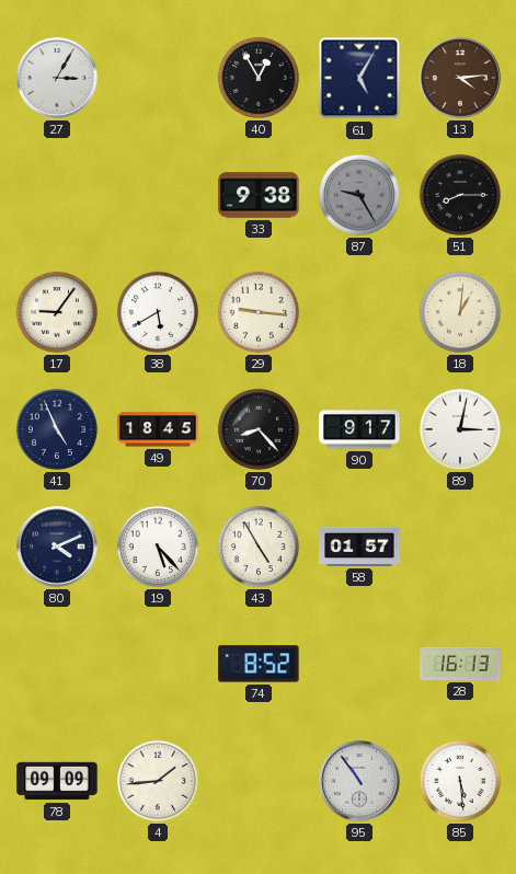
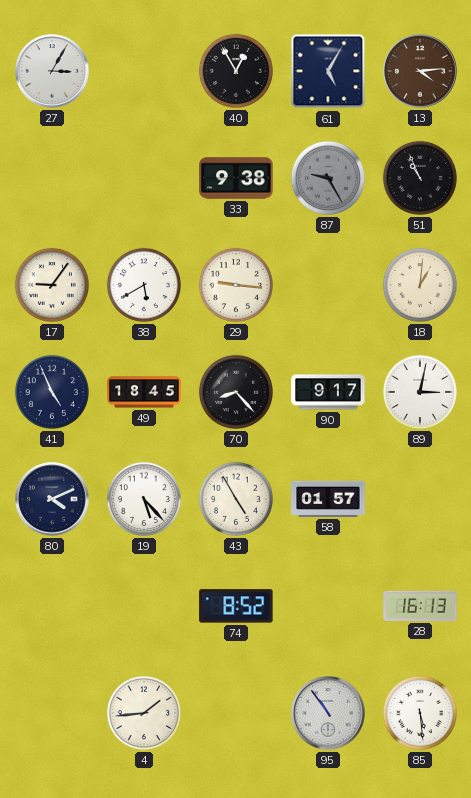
51: 8:15 -> 10:56 (420, 178)
78: 09:09 -> none (57, 781)
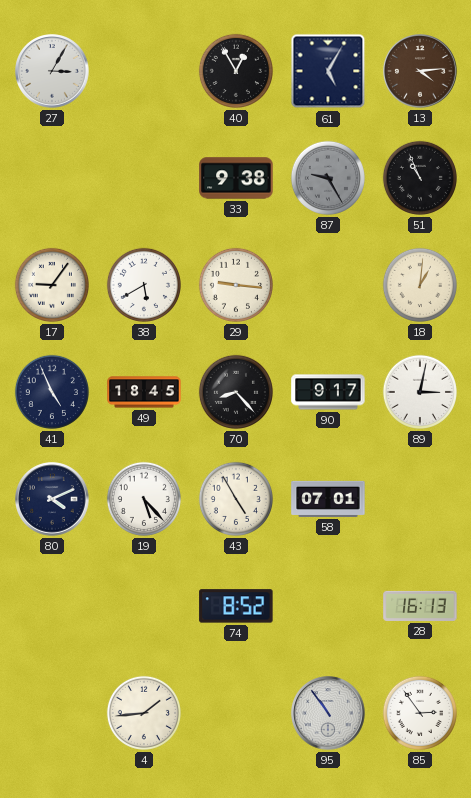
58: 01:57 -> 07:01 (328, 499)
85: 5:29 -> 2:54 (420, 713)
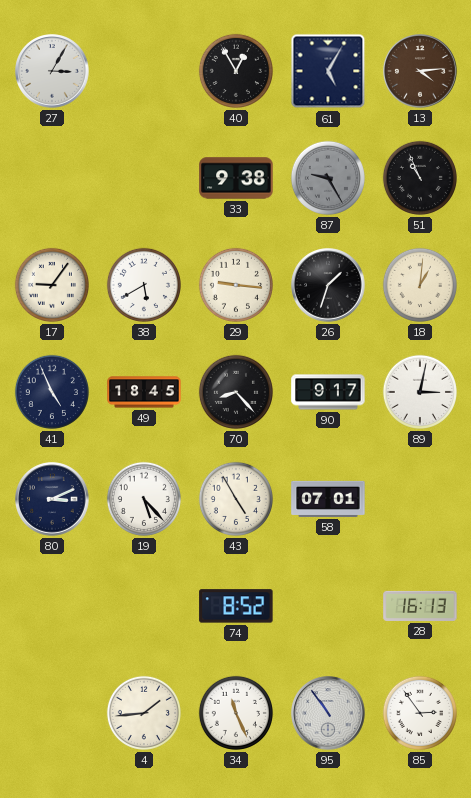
26: none -> 1:33 (328, 285)
80: 4:11 -> 3:11 (52, 499)
34: none -> 11:26 (236, 713)
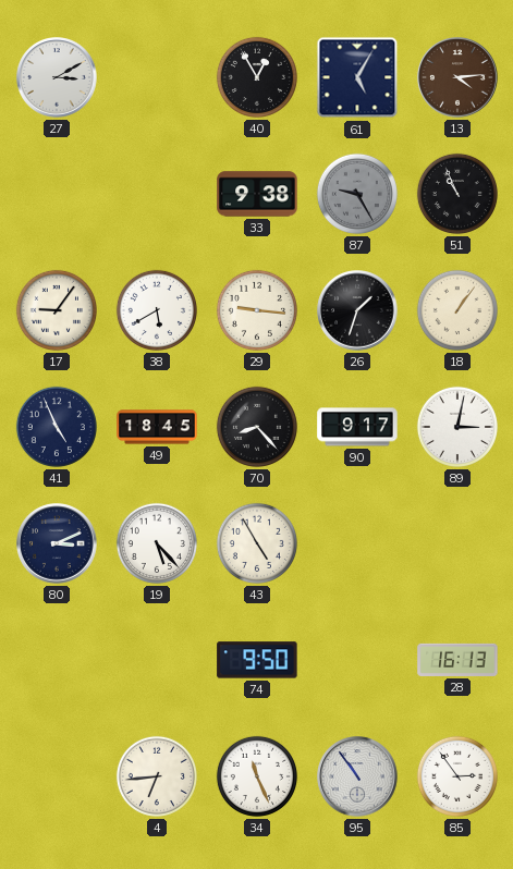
27: 3:05 -> 3:10 (57, 77)
18: 1:01 -> 1:06 (457, 310)
58: 07:01 -> none (328, 499)
74: 8:52 -> 9:50 (257, 660)
4: 1:44 -> 6:44 (157, 776)
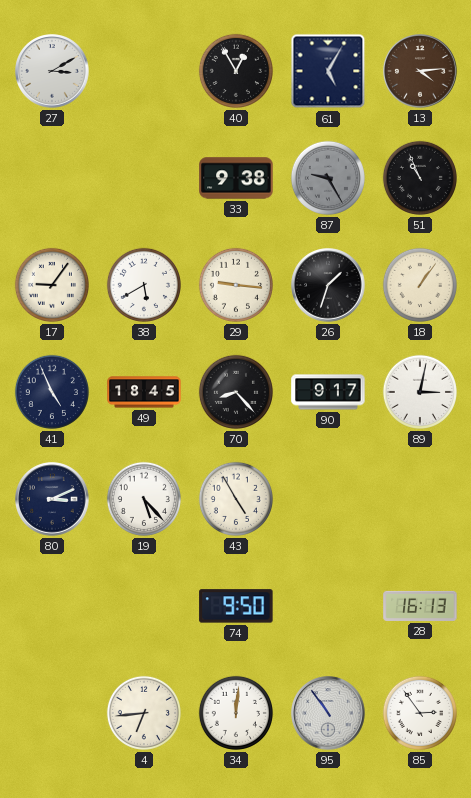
34: 11:26 -> 12:01 (236, 713)
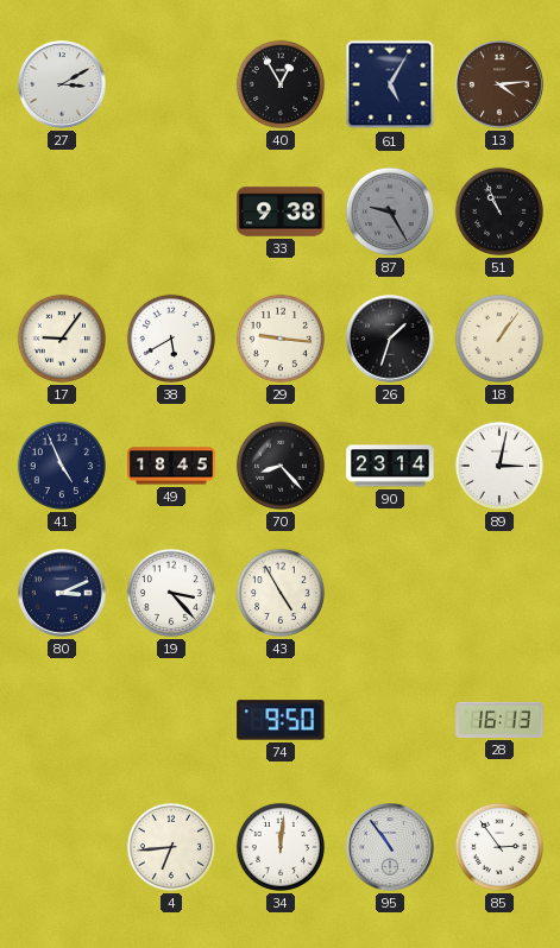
90: 9:17 -> 23:14 (390, 466)
19: 5:23 -> 3:23 (171, 593)
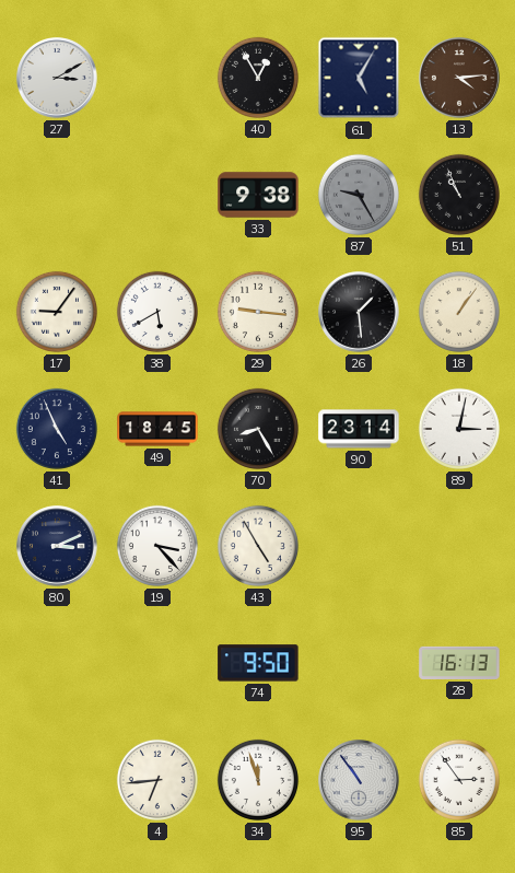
26: 1:33 -> 1:29 (359, 312)
70: 8:23 -> 8:25 (258, 429)
34: 12:01 -> 11:57 (258, 780)
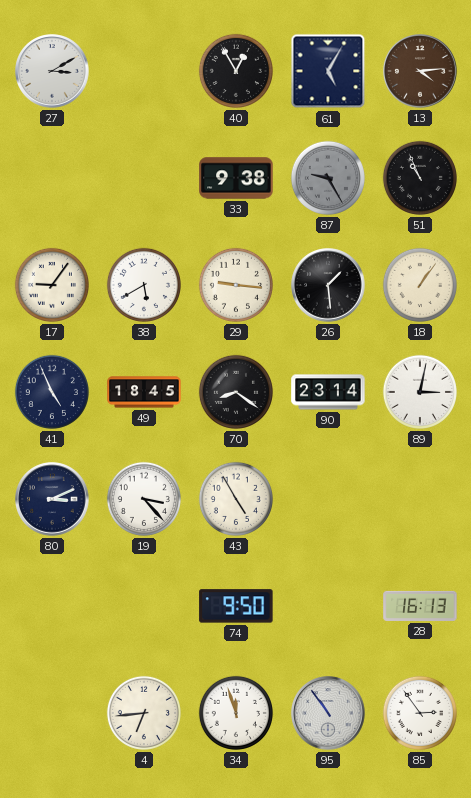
70: 8:25 -> 8:21 (236, 392)
